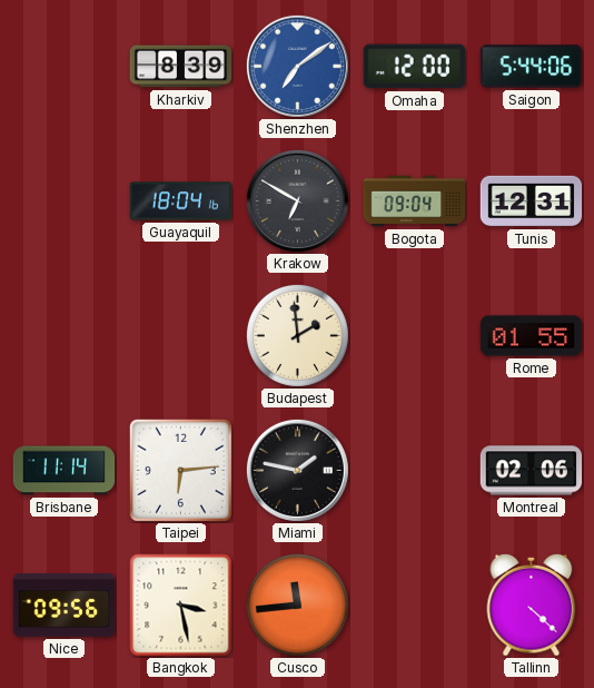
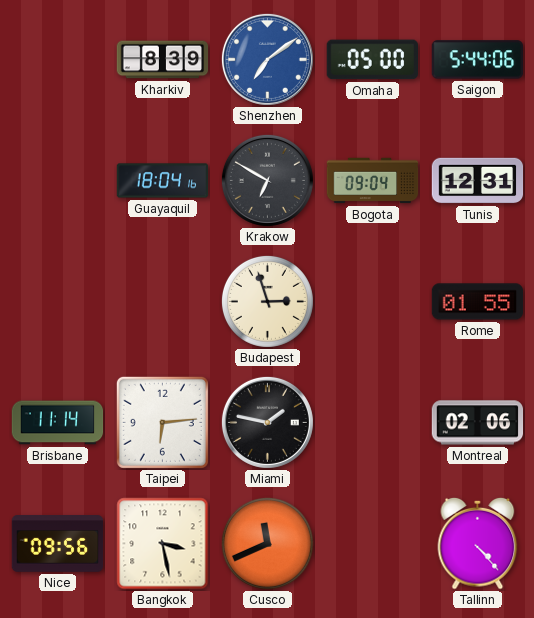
Omaha: 12:00 -> 05:00 (372, 60)
Budapest: 1:59 -> 2:57 (267, 301)
Cusco: 11:44 -> 11:41 (267, 543)
Tallinn: 4:22 -> 4:23 (478, 543)
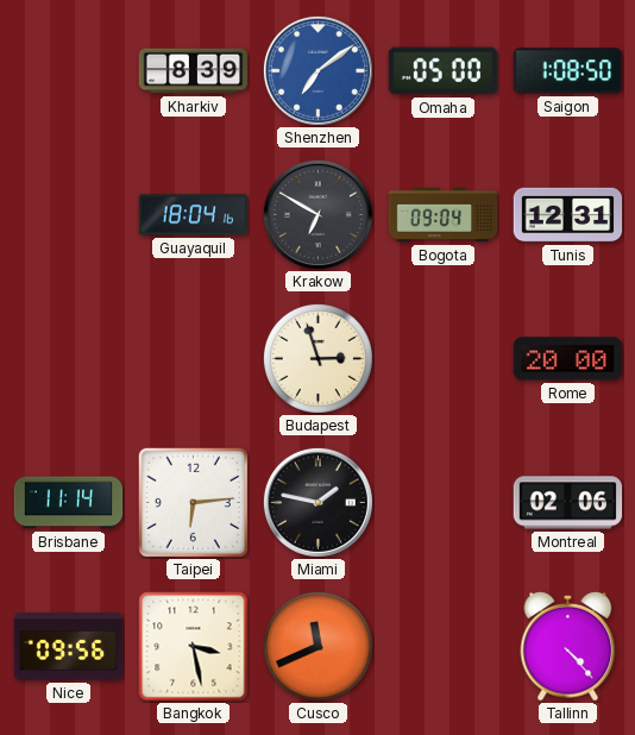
Saigon: 5:44 -> 1:08 (568, 71)
Rome: 01:55 -> 20:00 (568, 359)
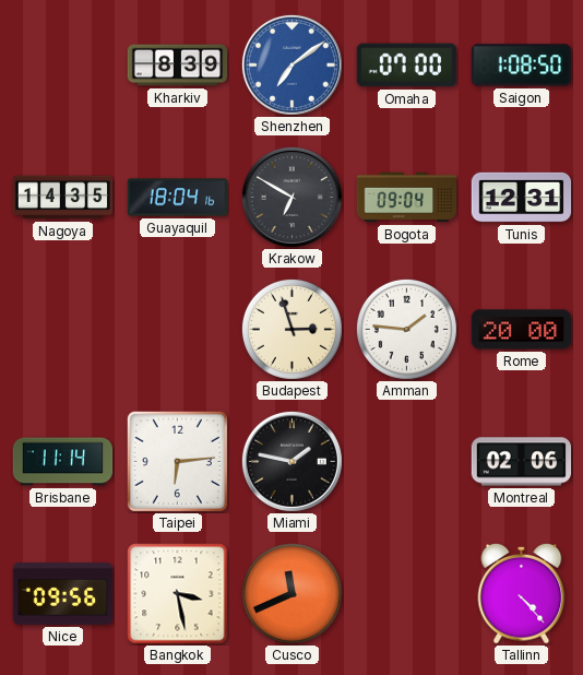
Omaha: 05:00 -> 07:00 (406, 66)
Nagoya: none -> 14:35 (63, 198)
Amman: none -> 1:46 (406, 329)
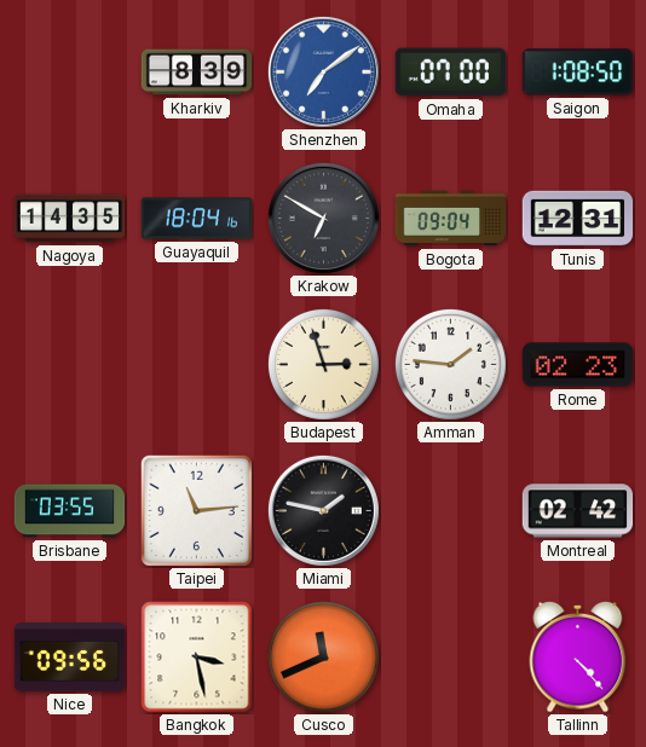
Rome: 20:00 -> 02:23 (578, 365)
Brisbane: 11:14 -> 03:55 (70, 511)
Taipei: 6:14 -> 11:14 (196, 510)
Montreal: 02:06 -> 02:42 (578, 511)
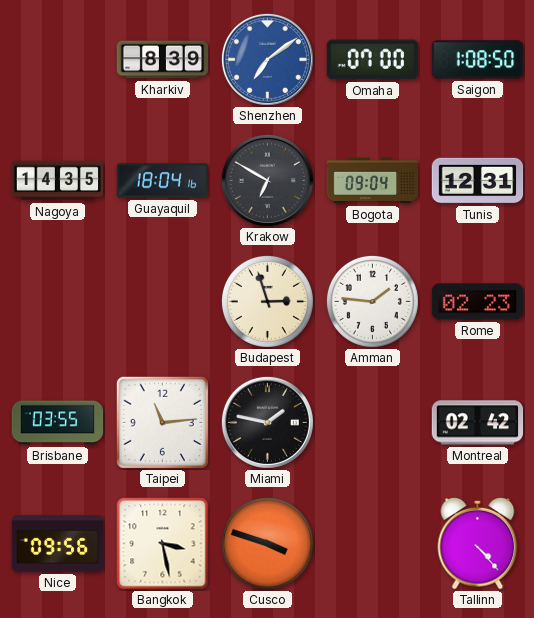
Cusco: 11:41 -> 3:48 (267, 543)
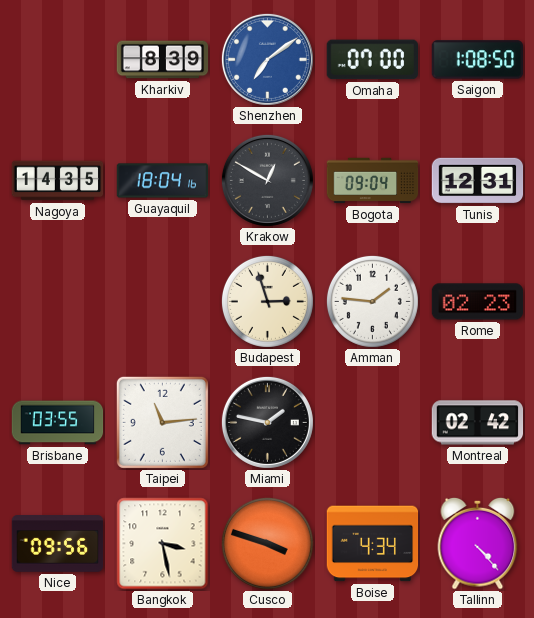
Krakow: 6:50 -> 12:50 (267, 180)
Boise: none -> 4:34 (373, 544)
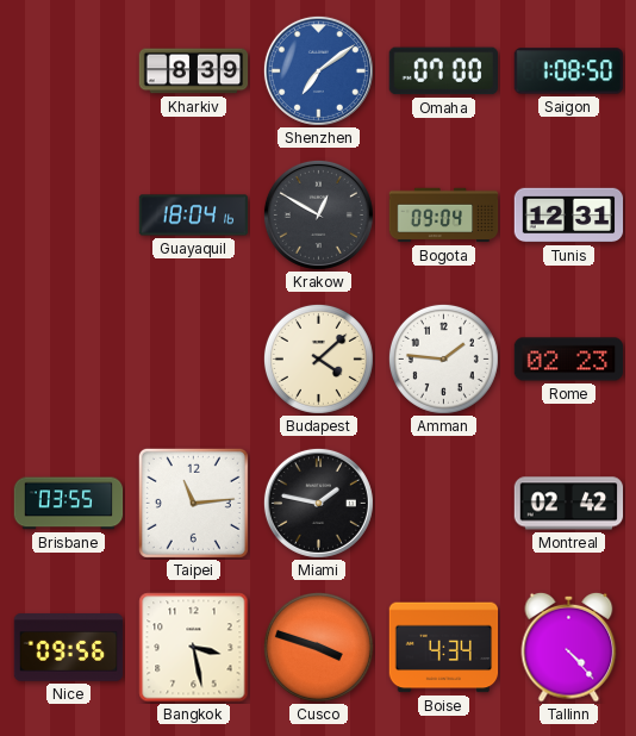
Nagoya: 14:35 -> none (58, 181)
Budapest: 2:57 -> 4:08 (318, 358)
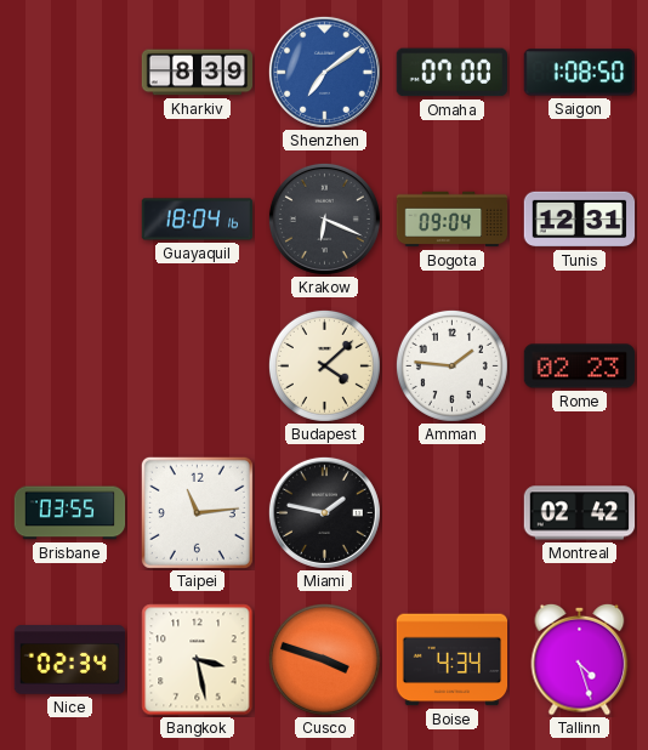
Krakow: 12:50 -> 6:19 (324, 218)
Nice: 09:56 -> 02:34 (70, 660)
Tallinn: 4:23 -> 4:27 (580, 659)
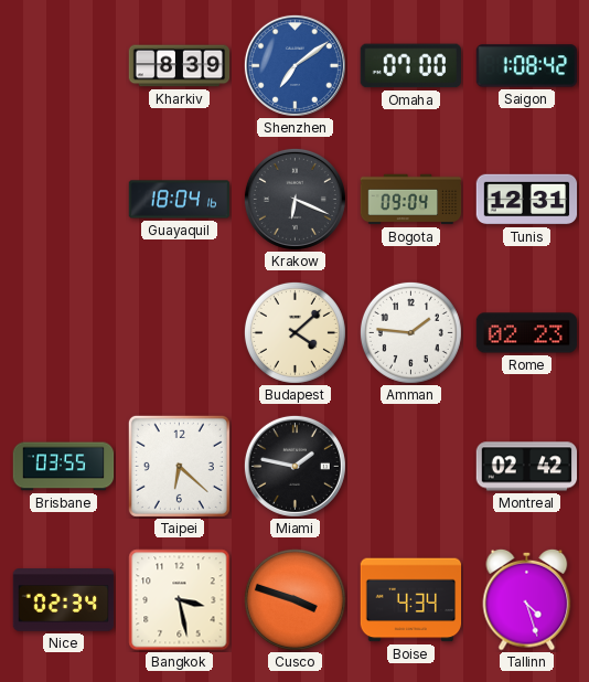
Saigon: 1:08:50 -> 1:08:42 (527, 66)
Taipei: 11:14 -> 6:22 (179, 466)
